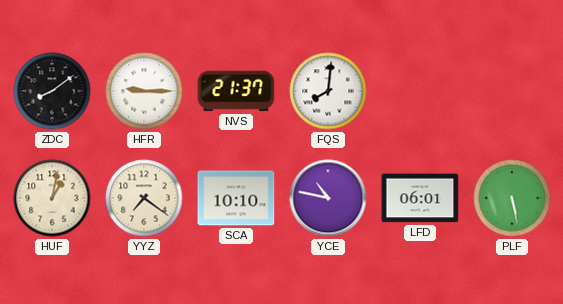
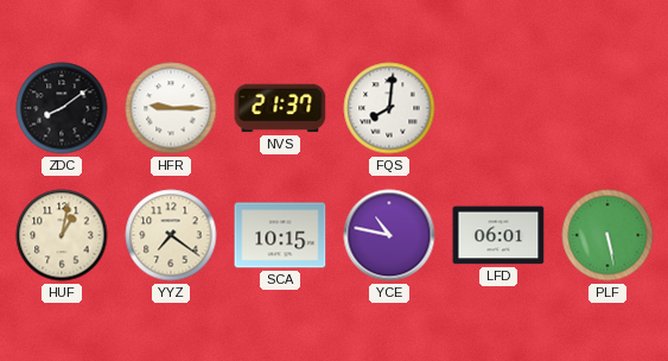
SCA: 10:10 -> 10:15 (280, 235)
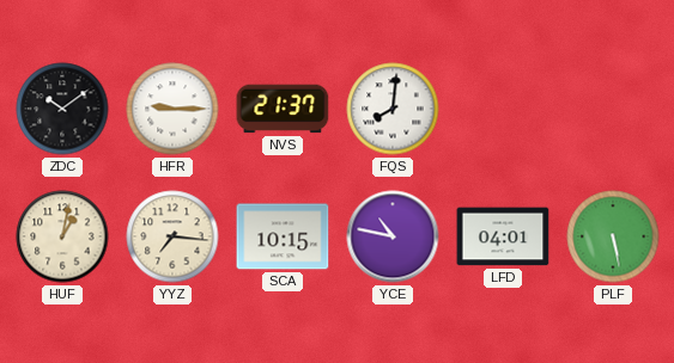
ZDC: 8:09 -> 10:09 (62, 109)
YYZ: 7:21 -> 7:16 (172, 236)
LFD: 06:01 -> 04:01 (503, 236)
